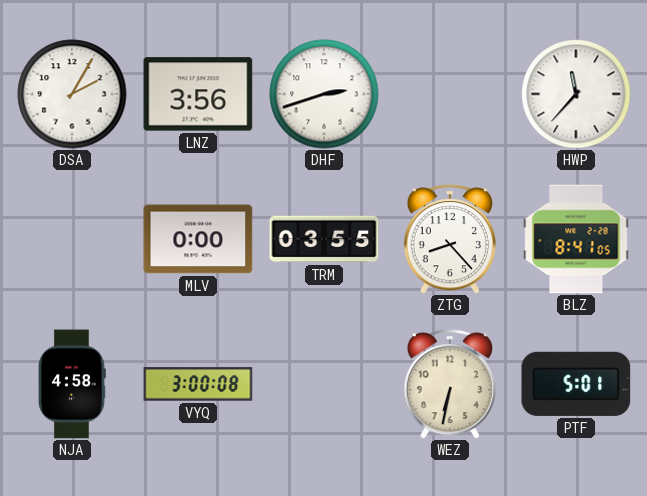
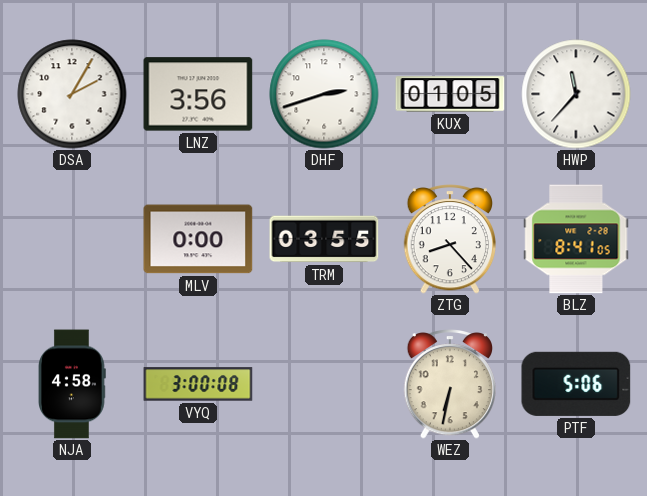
KUX: none -> 01:05 (450, 94)
PTF: 5:01 -> 5:06 (576, 384)
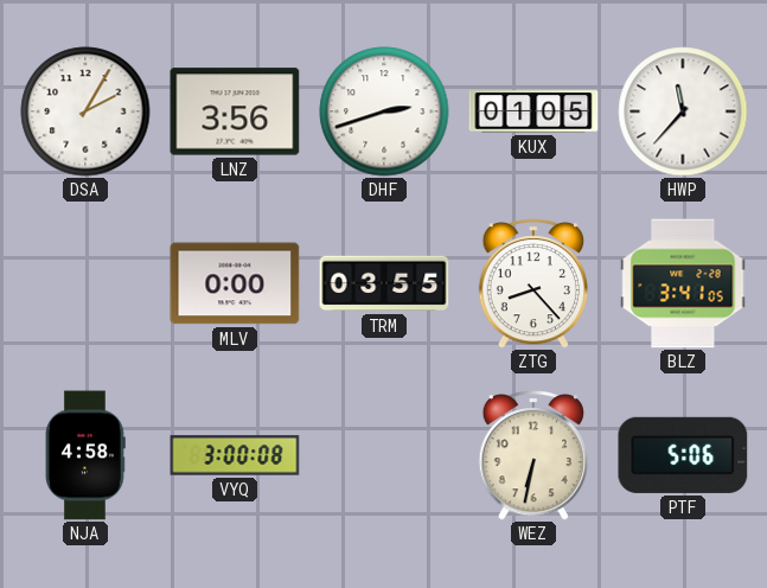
BLZ: 8:41 -> 3:41 (683, 283)
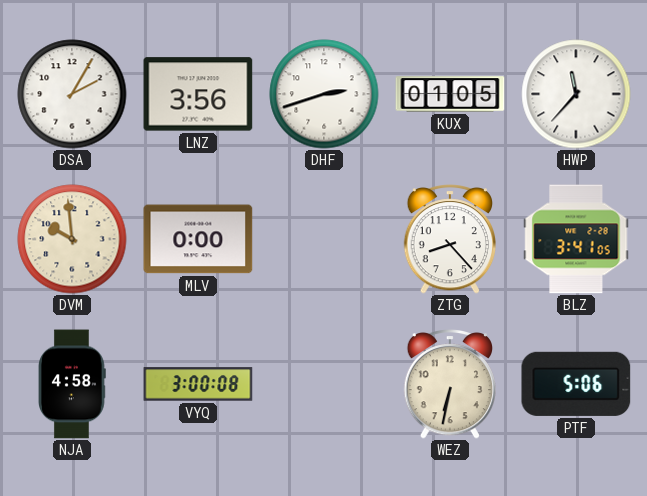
DVM: none -> 9:59 (72, 239)
TRM: 03:55 -> none (384, 283)
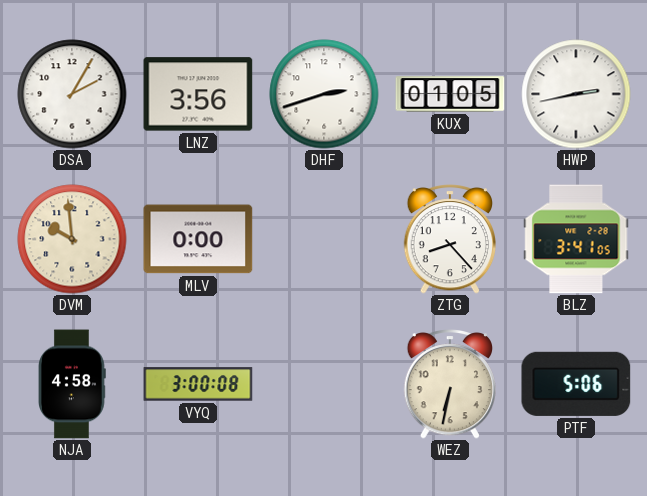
HWP: 11:37 -> 2:43 (576, 94)
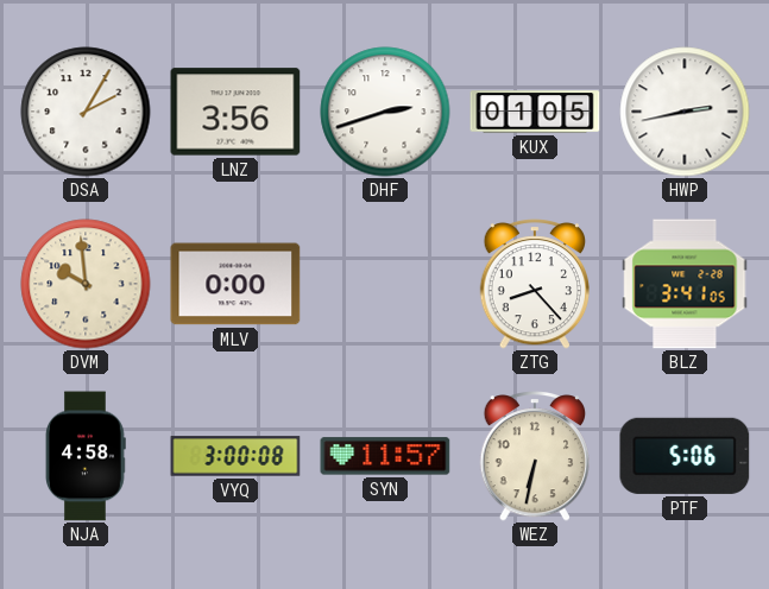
SYN: none -> 11:57 (385, 456)
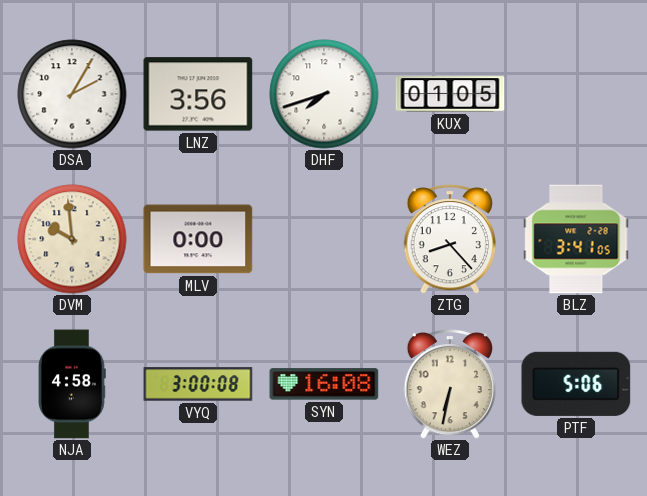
DHF: 2:42 -> 7:42 (324, 94)
HWP: 2:43 -> none (685, 112)
SYN: 11:57 -> 16:08 (324, 384)
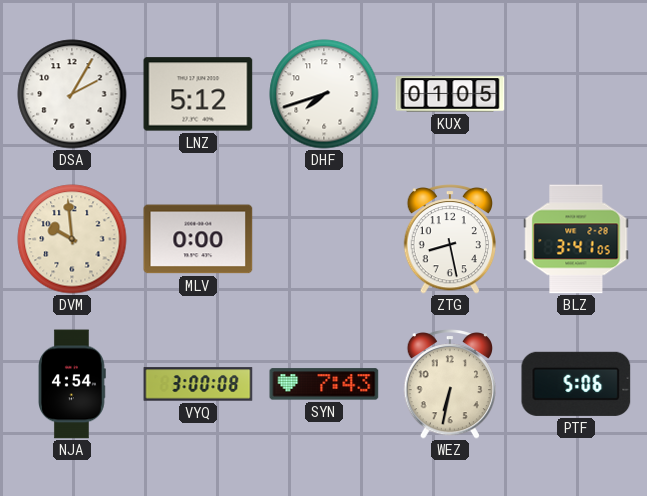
LNZ: 3:56 -> 5:12 (198, 94)
ZTG: 8:23 -> 8:28 (449, 240)
NJA: 4:58 -> 4:54 (73, 384)
SYN: 16:08 -> 7:43 (324, 384)
